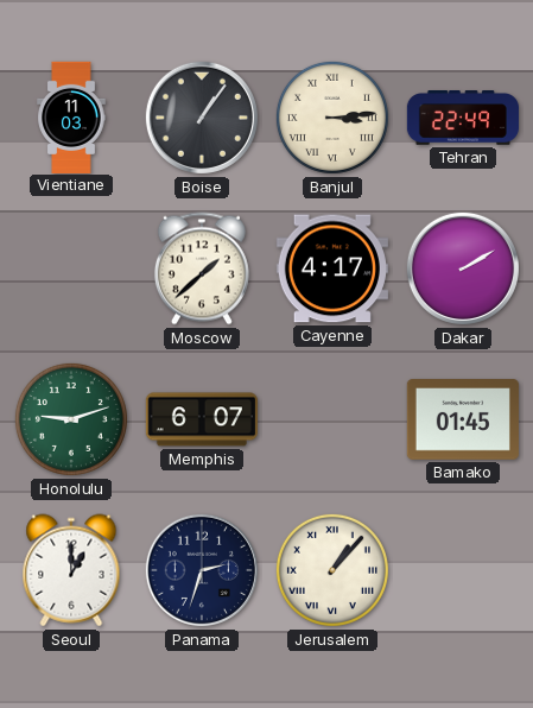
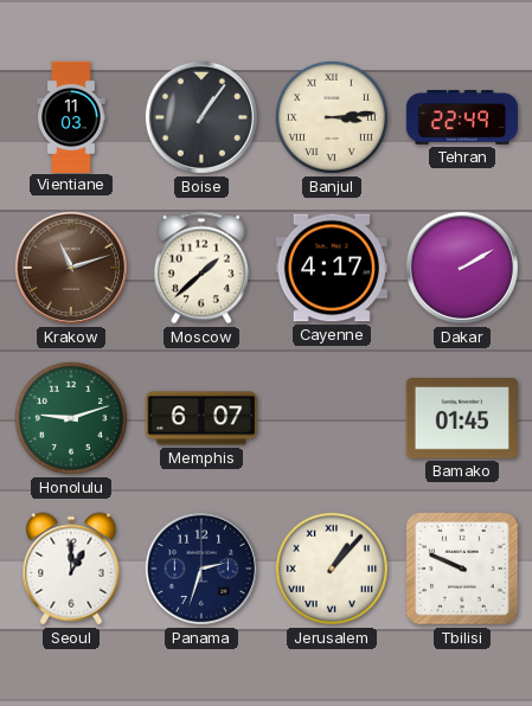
Krakow: none -> 11:12 (71, 268)
Tbilisi: none -> 9:49 (462, 569)
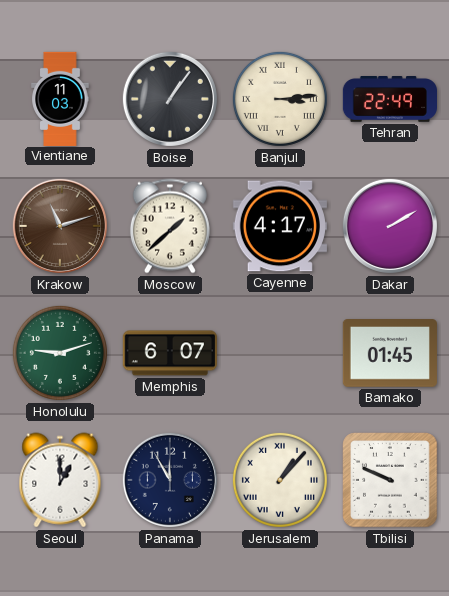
Panama: 2:33 -> 11:55 (170, 480)
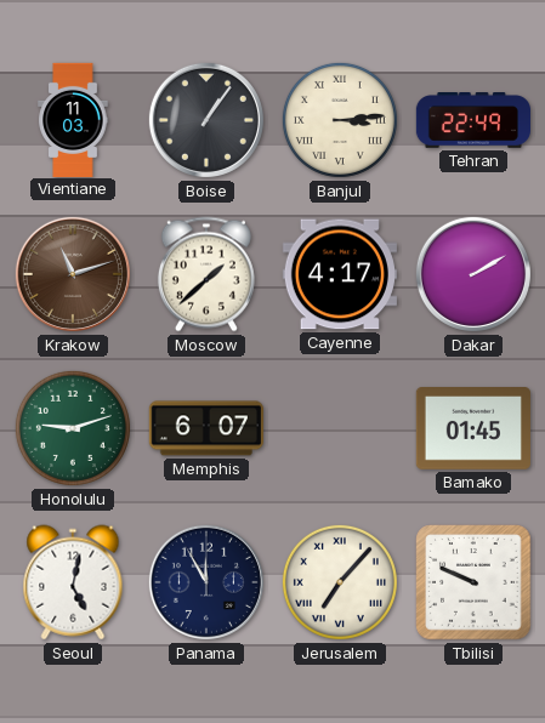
Seoul: 1:00 -> 5:02 (73, 582)
Jerusalem: 1:07 -> 7:07 (340, 582)
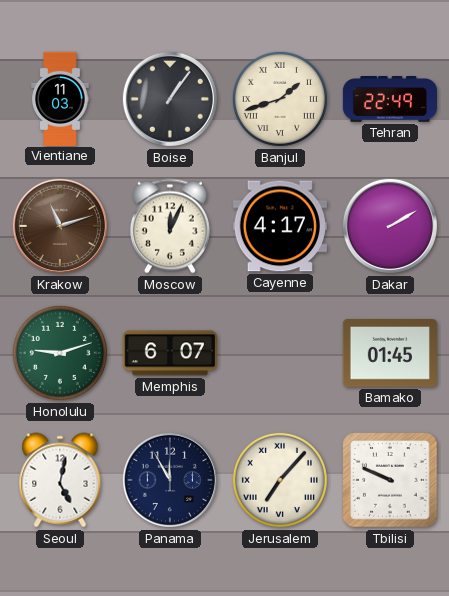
Banjul: 3:14 -> 1:42 (280, 99)
Moscow: 1:38 -> 12:04 (170, 226)
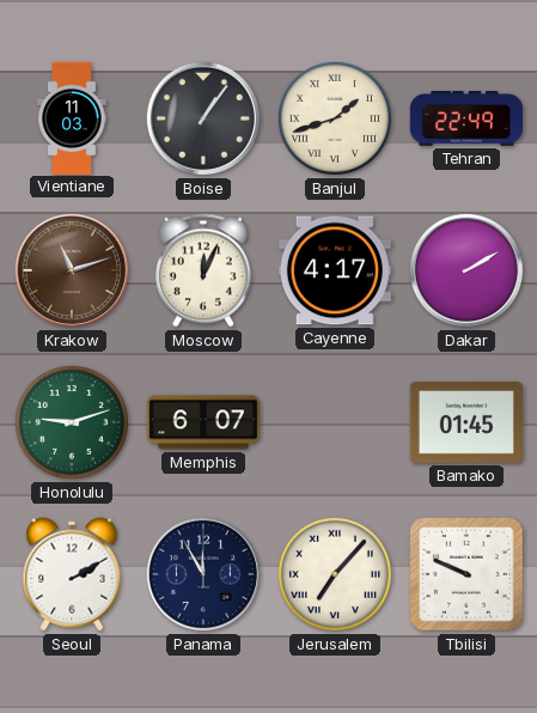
Seoul: 5:02 -> 2:10 (72, 574)
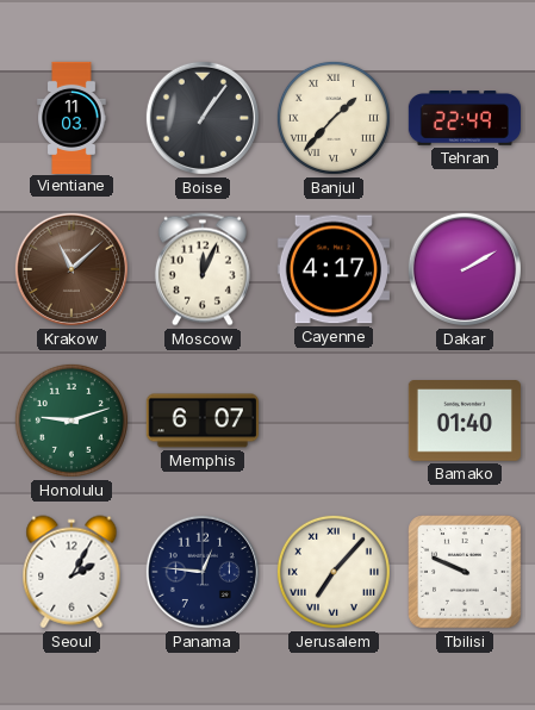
Banjul: 1:42 -> 1:37 (334, 118)
Krakow: 11:12 -> 11:08 (71, 269)
Bamako: 01:45 -> 01:40 (465, 422)
Seoul: 2:10 -> 2:05 (71, 572)
Panama: 11:55 -> 12:46 (203, 572)
